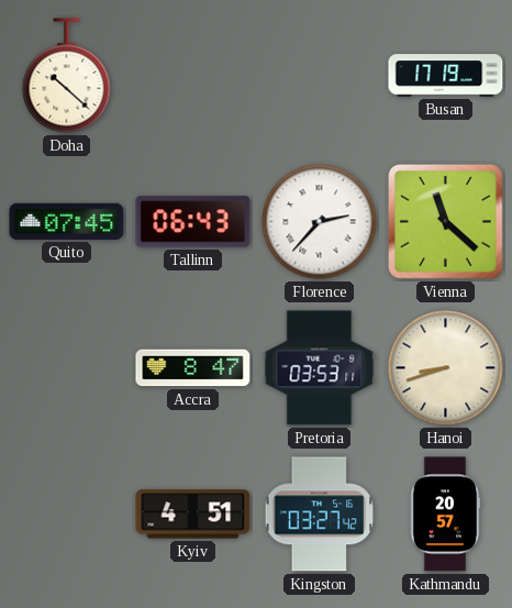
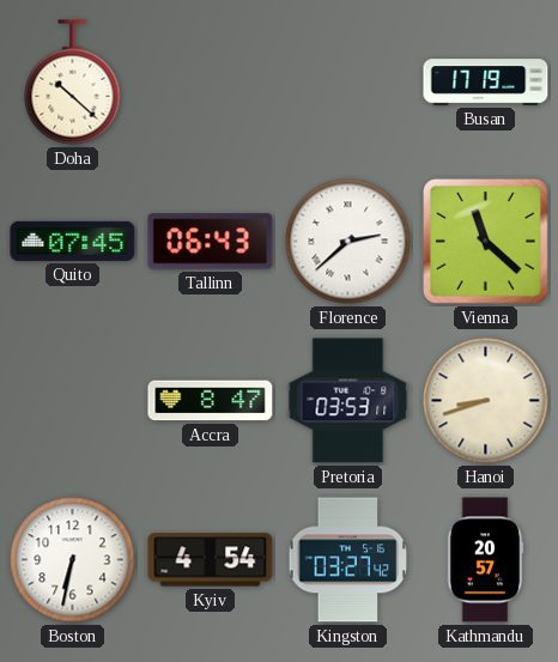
Florence: 2:37 -> 2:38 (348, 242)
Boston: none -> 6:32 (73, 560)
Kyiv: 4:51 -> 4:54 (211, 560)
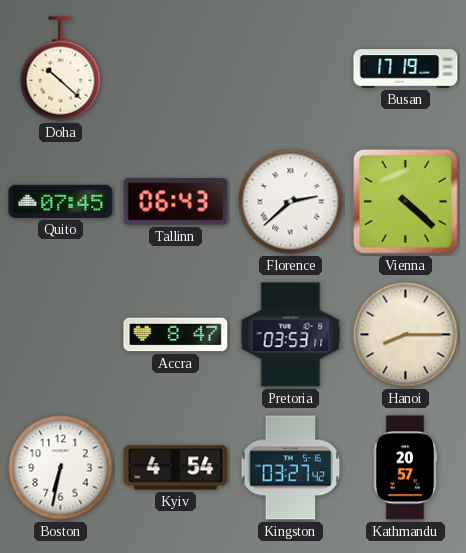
Vienna: 11:22 -> 4:22 (406, 202)
Hanoi: 8:42 -> 8:15 (406, 335)
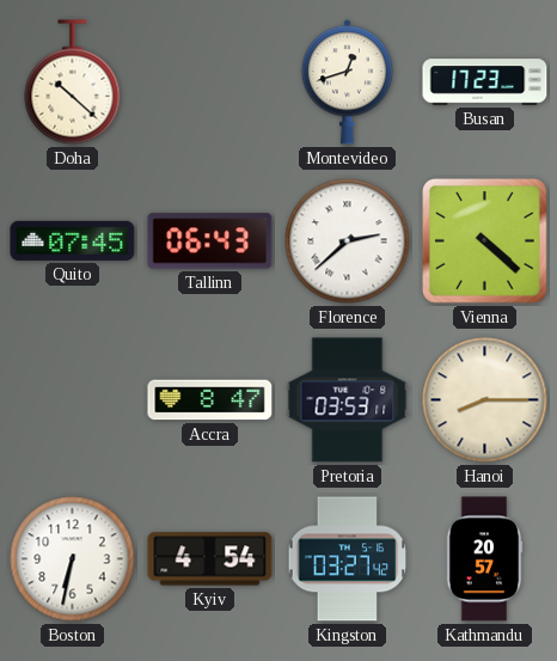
Montevideo: none -> 12:42 (347, 82)
Busan: 17:19 -> 17:23 (485, 82)
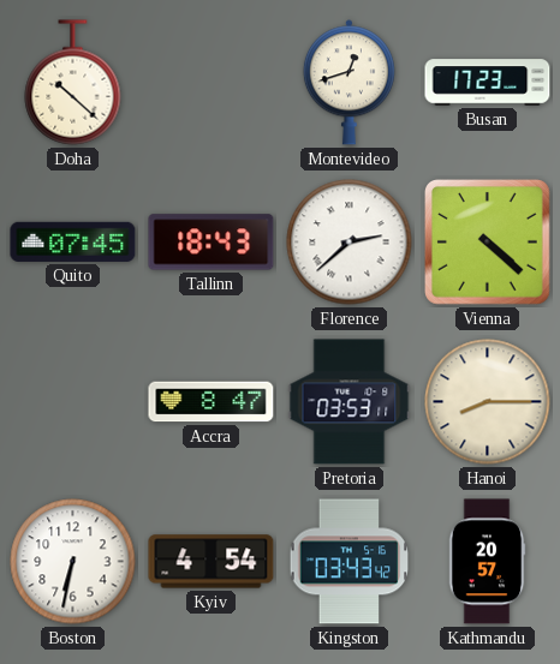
Tallinn: 06:43 -> 18:43 (212, 243)
Kingston: 03:27 -> 03:43 (350, 562)
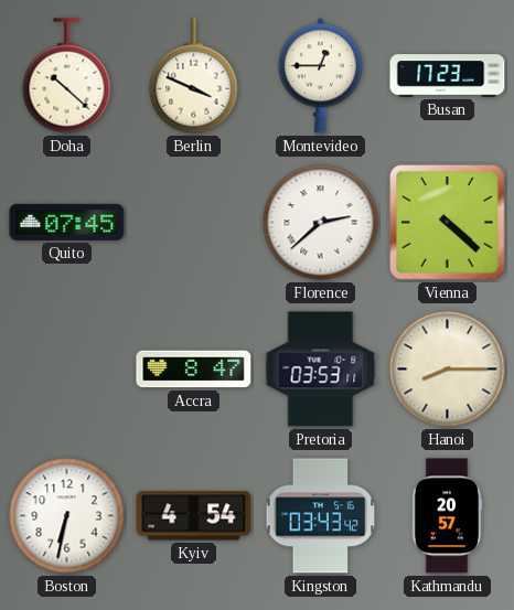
Berlin: none -> 3:49 (194, 76)
Montevideo: 12:42 -> 12:45 (320, 76)
Tallinn: 18:43 -> none (212, 243)
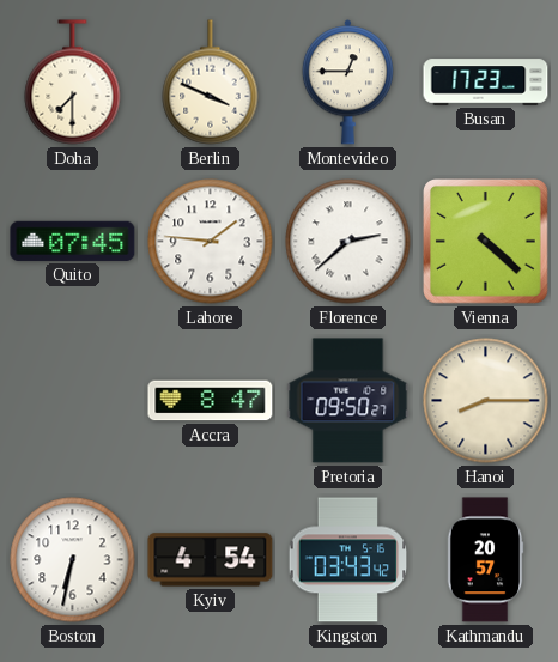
Doha: 10:22 -> 7:30 (73, 83)
Lahore: none -> 1:46 (211, 242)
Pretoria: 03:53 -> 09:50 (348, 401)
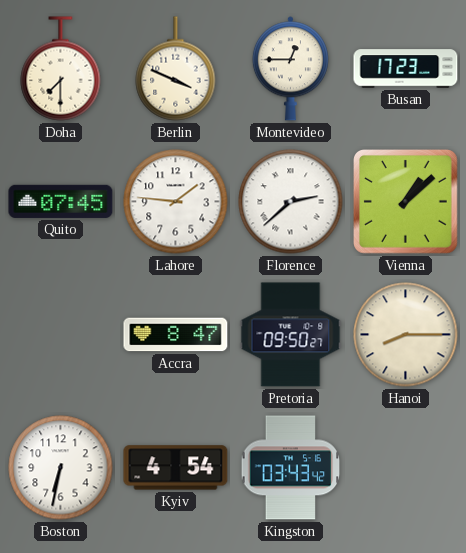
Vienna: 4:22 -> 1:08 (406, 202)
Kathmandu: 20:57 -> none (485, 560)
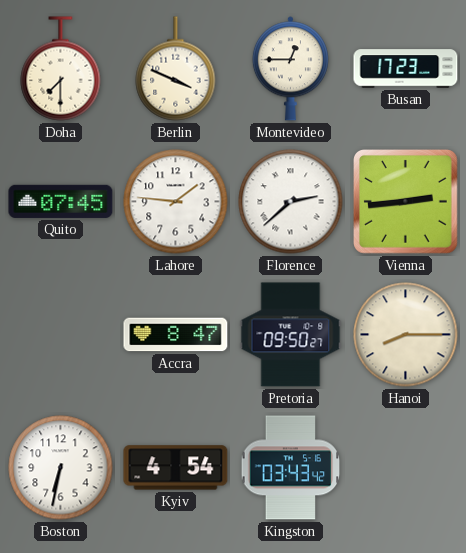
Vienna: 1:08 -> 2:44 (406, 202)
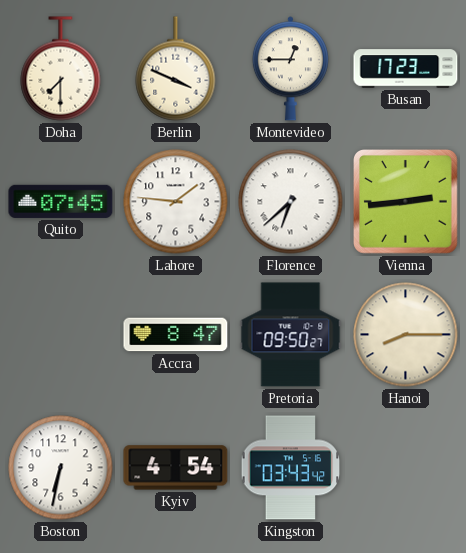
Florence: 2:38 -> 6:38 (291, 202)
